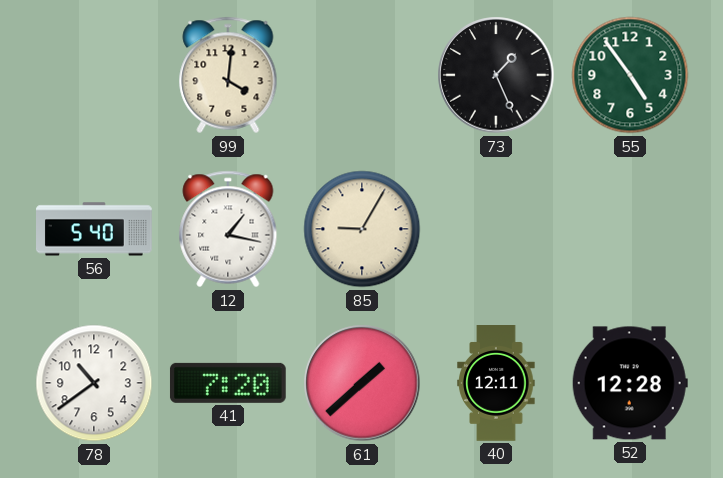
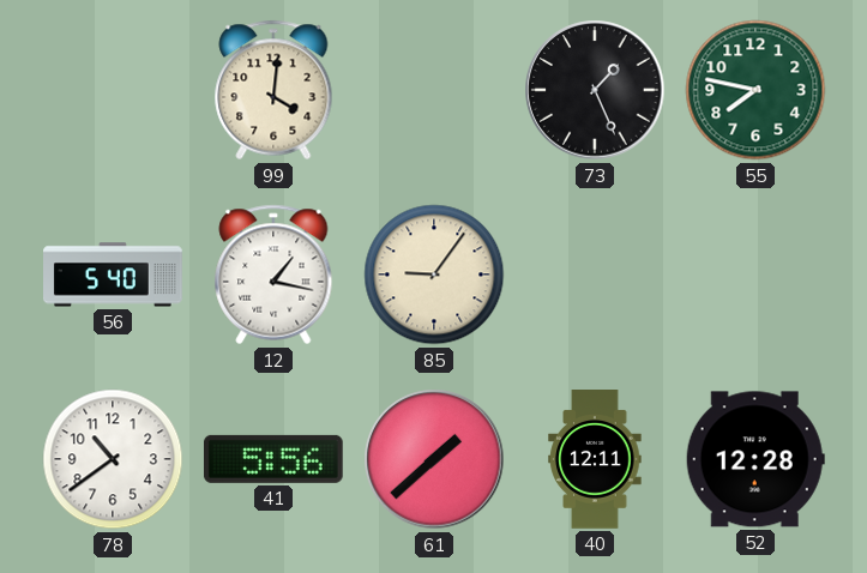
55: 4:54 -> 7:47 (755, 90)
85: 9:05 -> 9:06 (434, 275)
41: 7:20 -> 5:56 (273, 459)
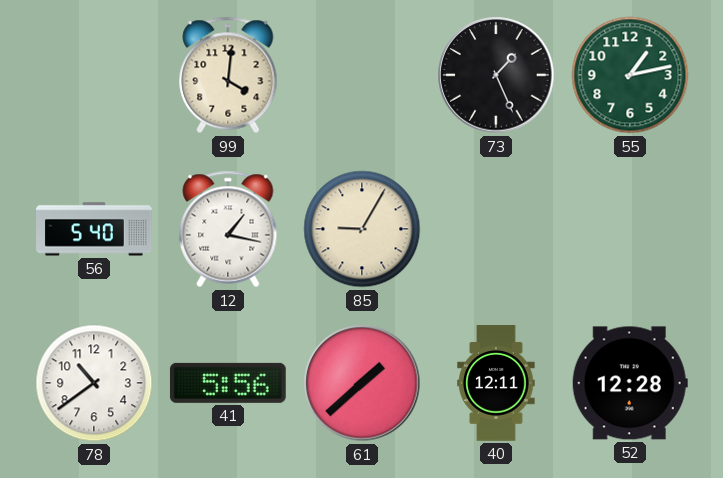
55: 7:47 -> 1:13 (630, 75)
85: 9:06 -> 9:05 (362, 229)
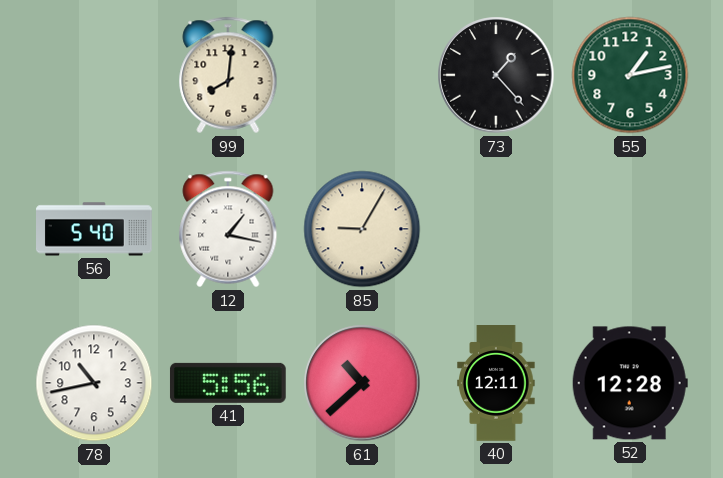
99: 4:01 -> 8:01 (228, 75)
73: 1:26 -> 1:23 (496, 75)
78: 10:39 -> 10:43 (94, 383)
61: 1:38 -> 10:38 (362, 383)
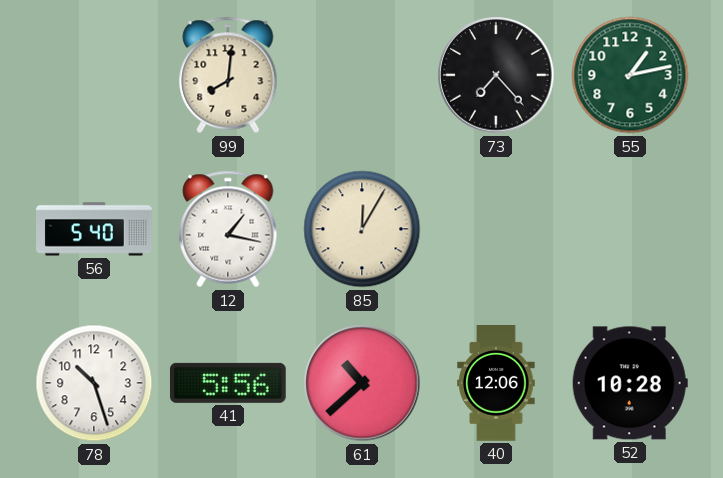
73: 1:23 -> 7:23 (496, 75)
85: 9:05 -> 12:05 (362, 229)
78: 10:43 -> 10:27 (94, 383)
40: 12:11 -> 12:06 (496, 384)
52: 12:28 -> 10:28 (630, 383)
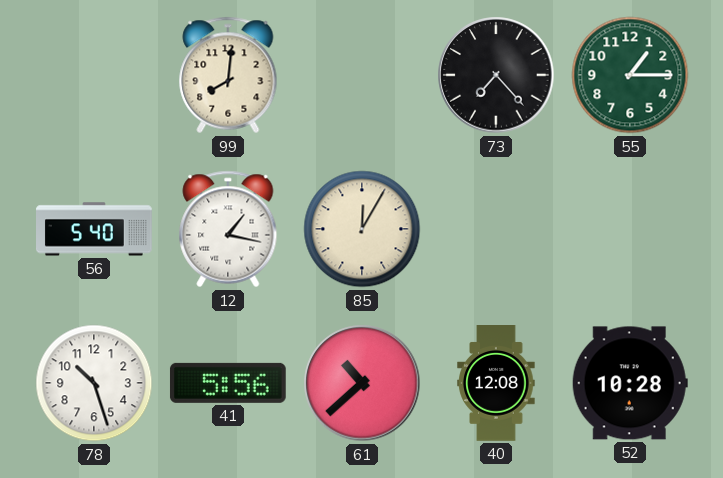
55: 1:13 -> 1:15 (630, 75)
40: 12:06 -> 12:08 (496, 384)
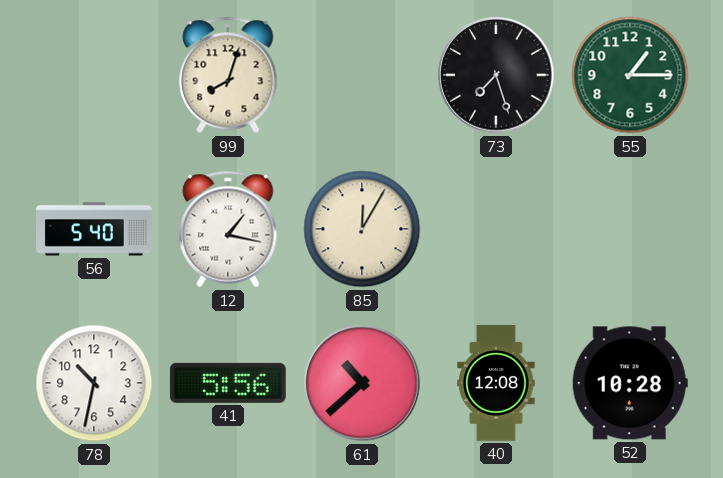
99: 8:01 -> 8:03 (228, 75)
73: 7:23 -> 7:27 (496, 75)
78: 10:27 -> 10:32 (94, 383)
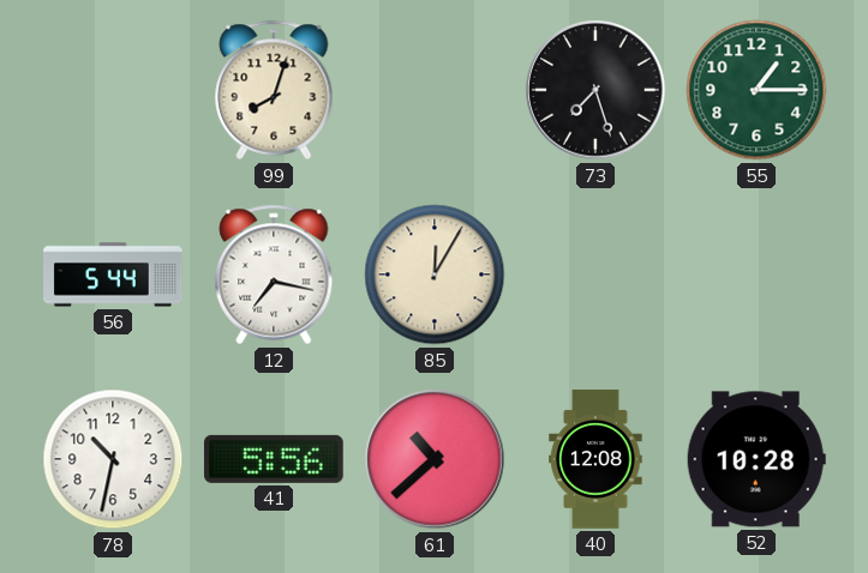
56: 5:40 -> 5:44 (114, 275)
12: 1:17 -> 7:17 (274, 275)
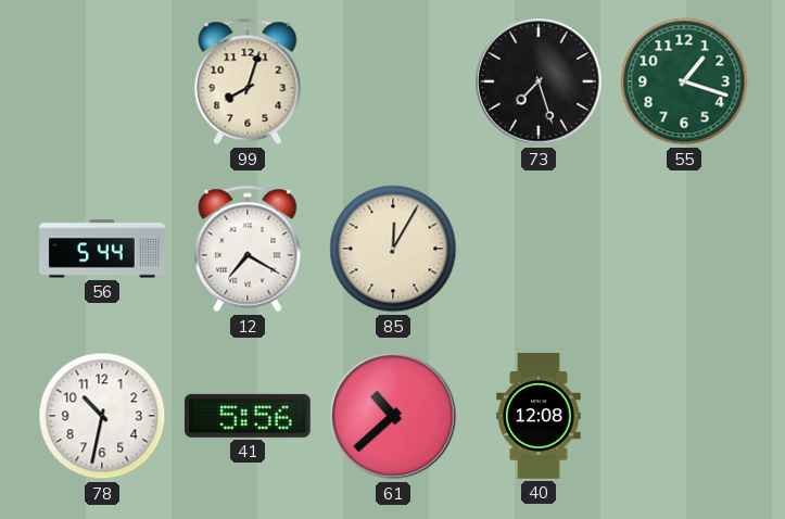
55: 1:15 -> 1:18 (684, 81)
12: 7:17 -> 7:20 (248, 249)
52: 10:28 -> none (756, 459)
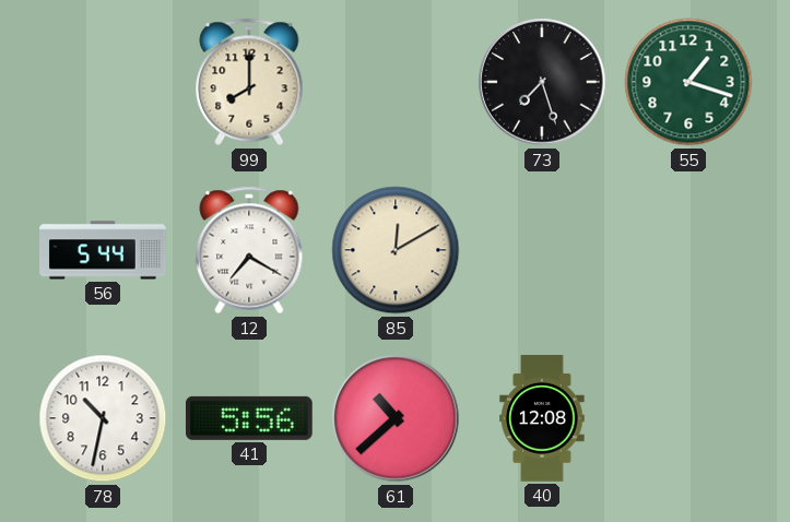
99: 8:03 -> 8:00 (249, 82)
85: 12:05 -> 12:10 (396, 250)
